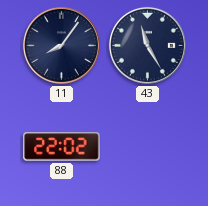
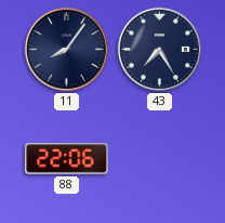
43: 11:25 -> 7:25 (159, 49)
88: 22:02 -> 22:06 (67, 159)
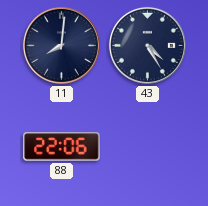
11: 8:06 -> 8:01 (61, 45)
43: 7:25 -> 4:25 (147, 45)
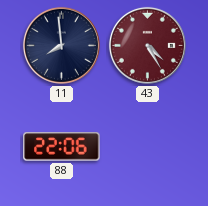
11: 8:01 -> 7:59 (61, 45)
43 dial: navy -> burgundy (147, 45)
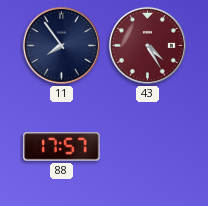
11: 7:59 -> 7:54 (61, 45)
88: 22:06 -> 17:57 (62, 147)
